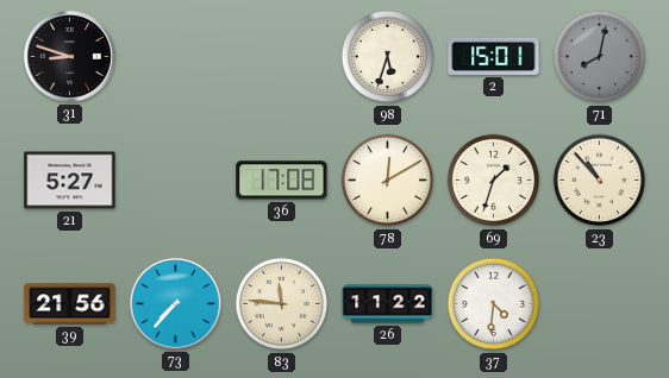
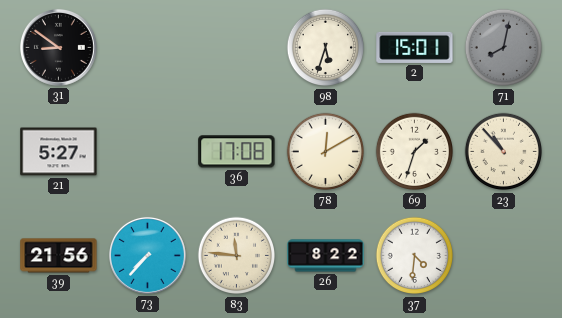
31: 8:48 -> 8:51 (58, 47)
26: 11:22 -> 8:22 (326, 256)
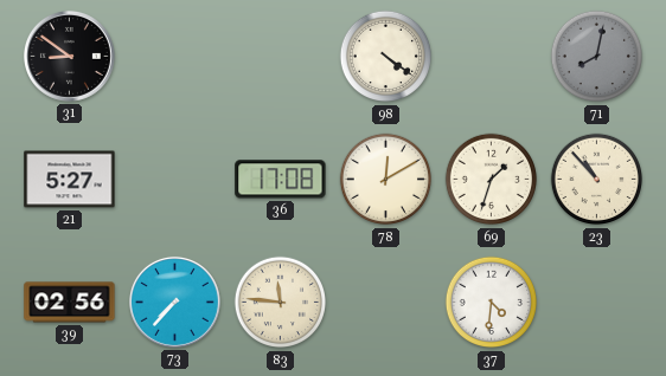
98: 5:33 -> 4:21 (386, 57)
2: 15:01 -> none (415, 47)
39: 21:56 -> 02:56 (70, 303)
26: 8:22 -> none (326, 256)
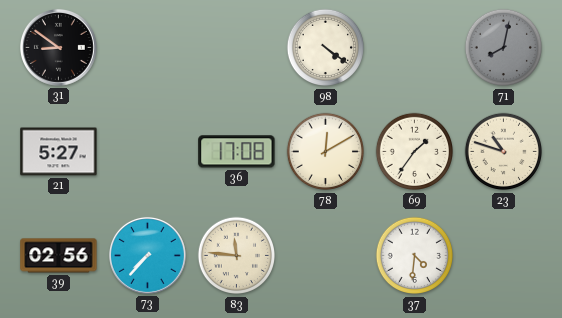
69: 1:33 -> 1:36 (415, 152)
23: 10:53 -> 10:48 (504, 152)
